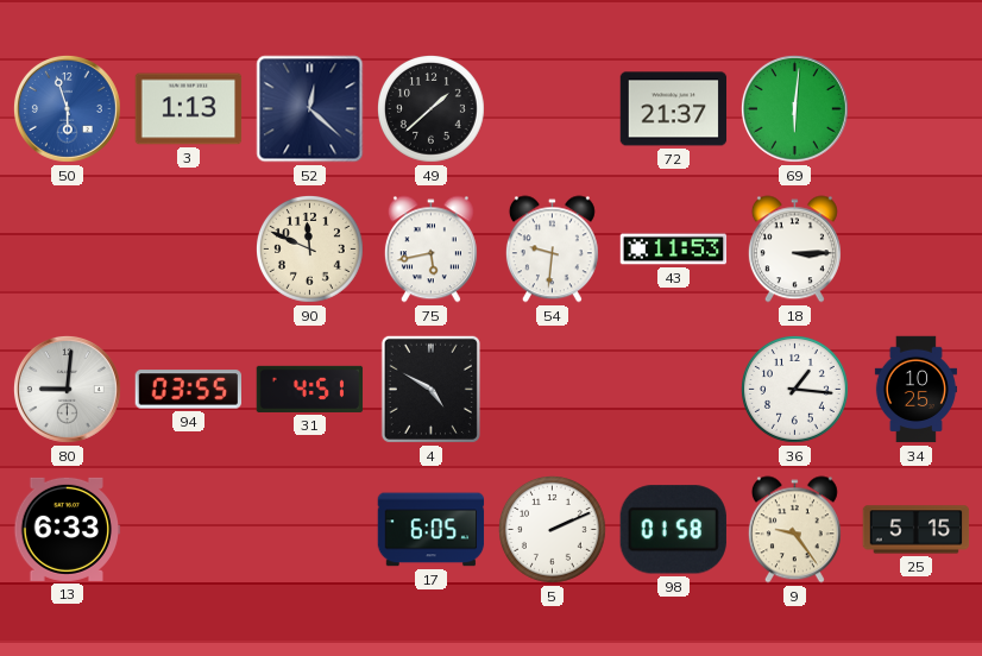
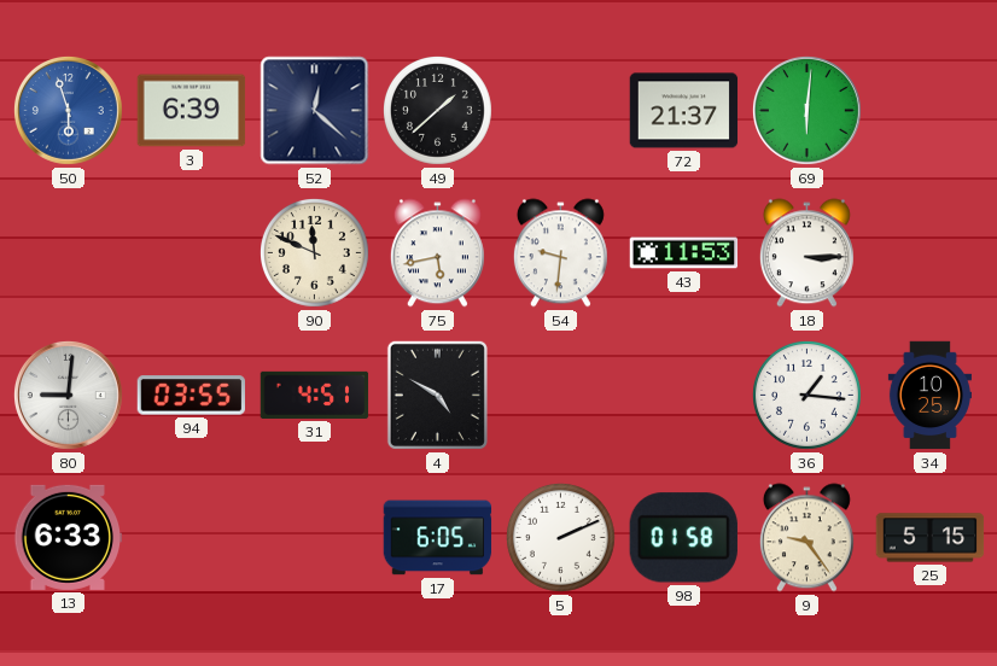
3: 1:13 -> 6:39 (192, 111)
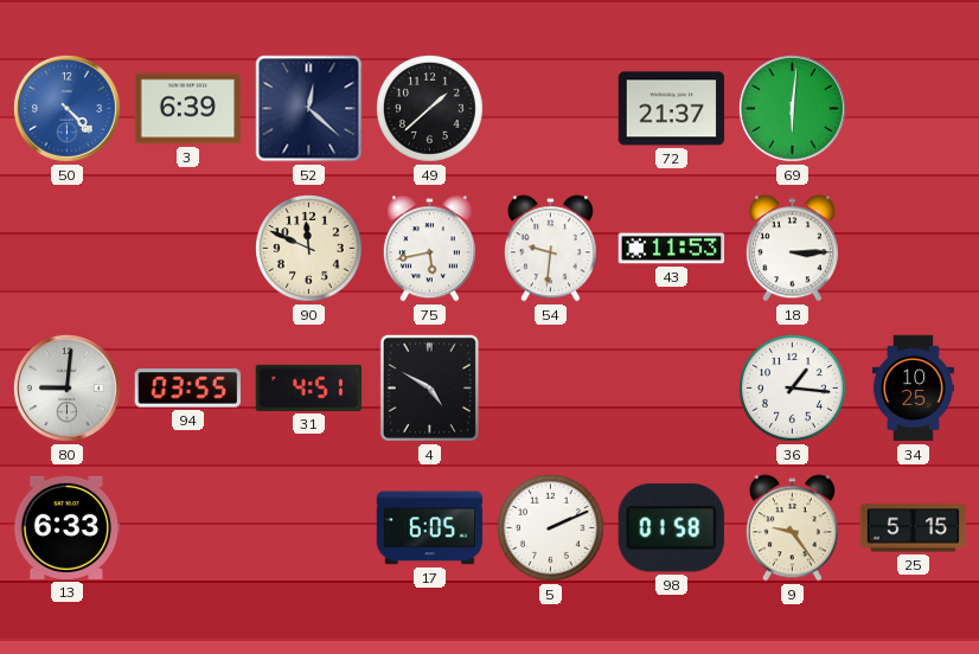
50: 5:57 -> 4:23 (66, 108)
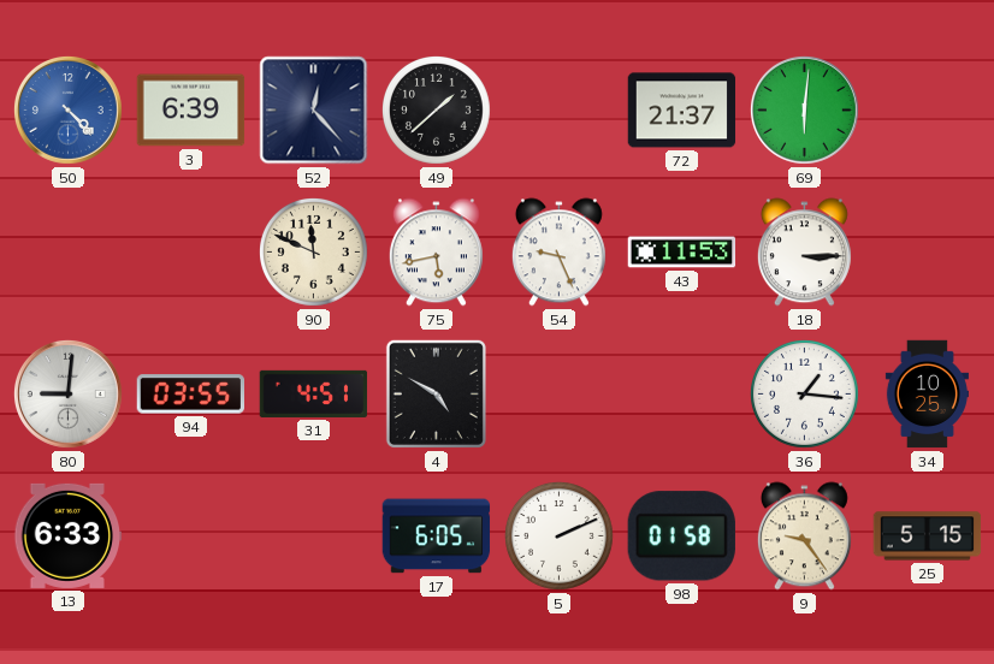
52: 12:22 -> 12:23 (314, 111)
54: 9:31 -> 9:26 (558, 253)
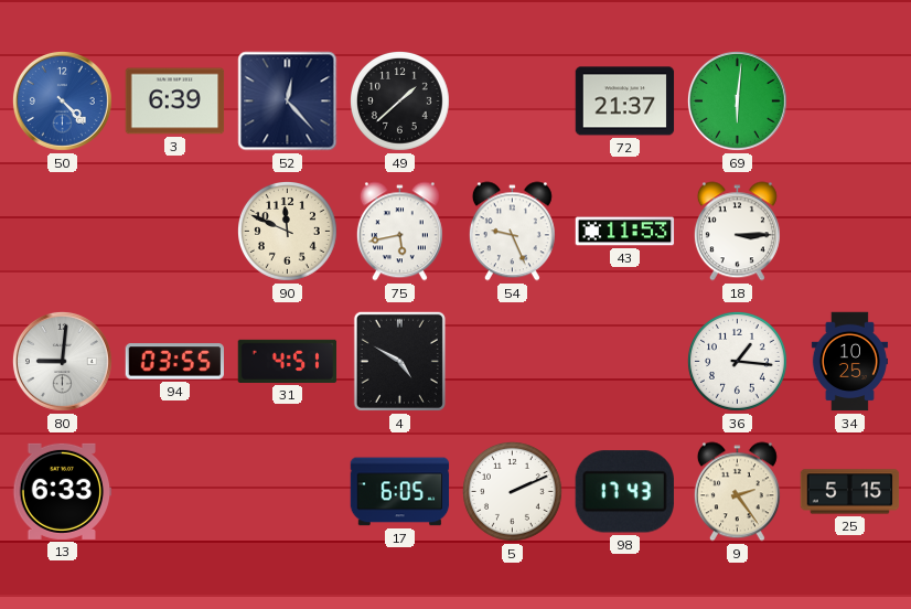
98: 01:58 -> 17:43 (624, 492)
9: 9:24 -> 2:24 (737, 492)
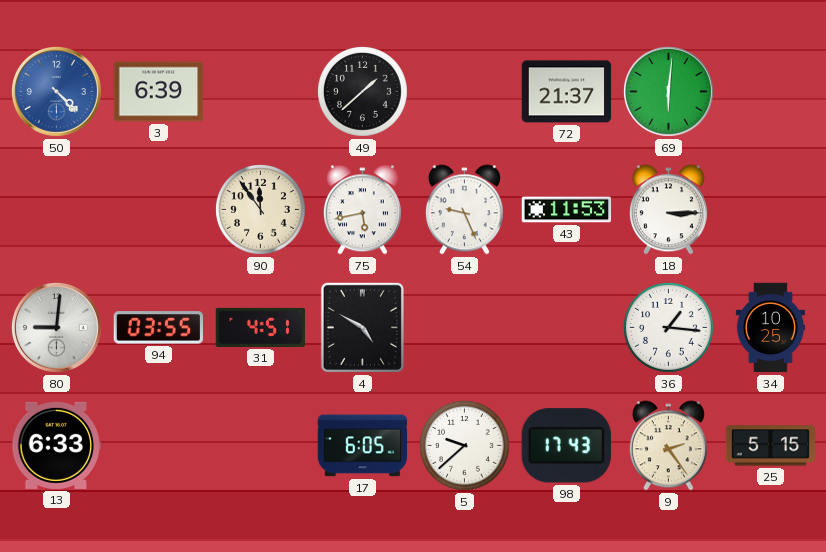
52: 12:23 -> none (288, 101)
90: 11:49 -> 11:54 (261, 210)
5: 2:11 -> 9:38 (465, 446)
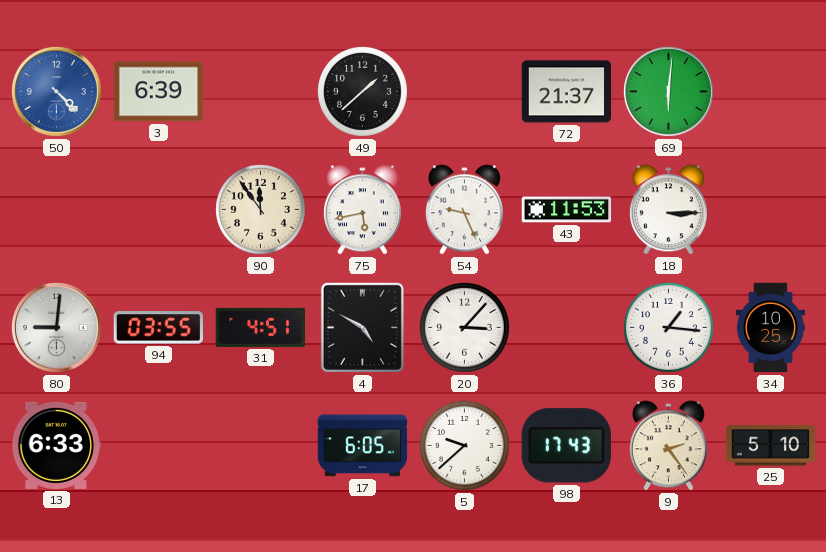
20: none -> 3:07 (465, 328)
25: 5:15 -> 5:10 (771, 446)
